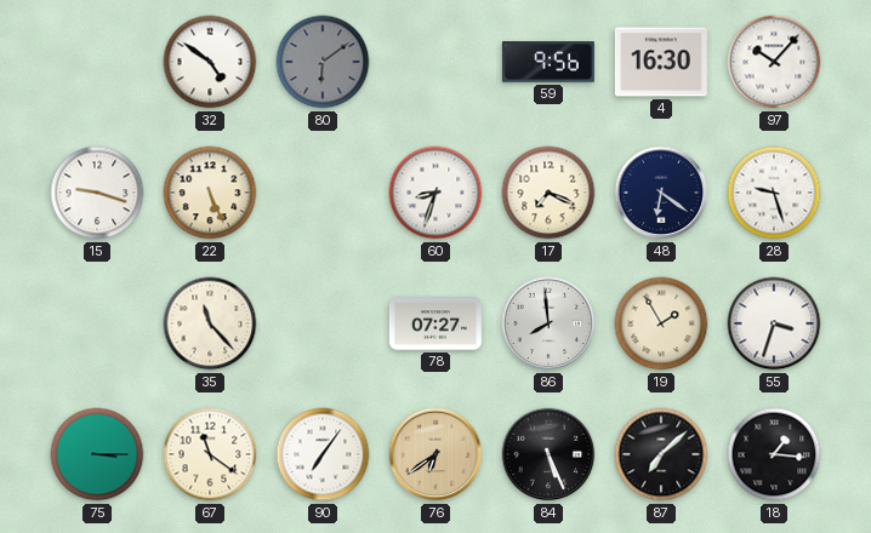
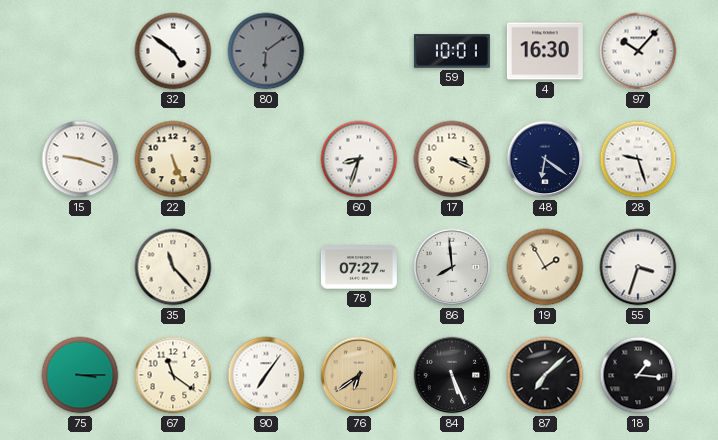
59: 9:56 -> 10:01 (452, 51)
17: 7:19 -> 3:19 (452, 159)
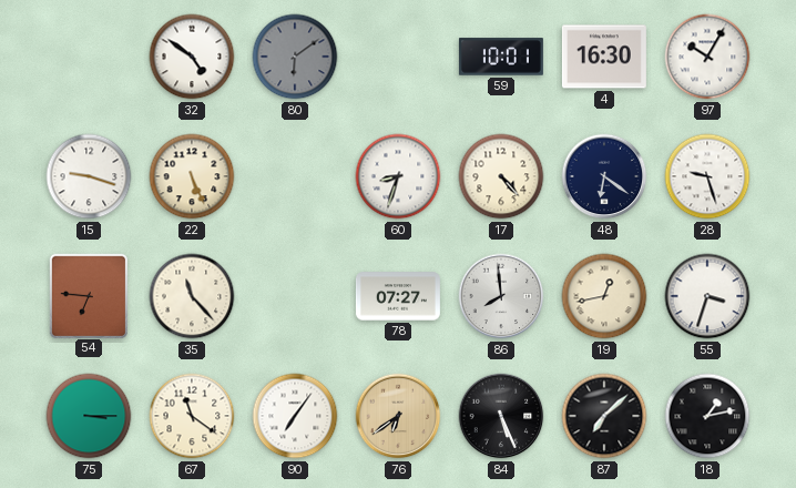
97: 10:07 -> 10:05 (707, 57)
17: 3:19 -> 4:23 (501, 176)
54: none -> 6:46 (88, 295)
19: 1:55 -> 12:43 (604, 296)
18: 1:16 -> 1:13 (707, 416)
